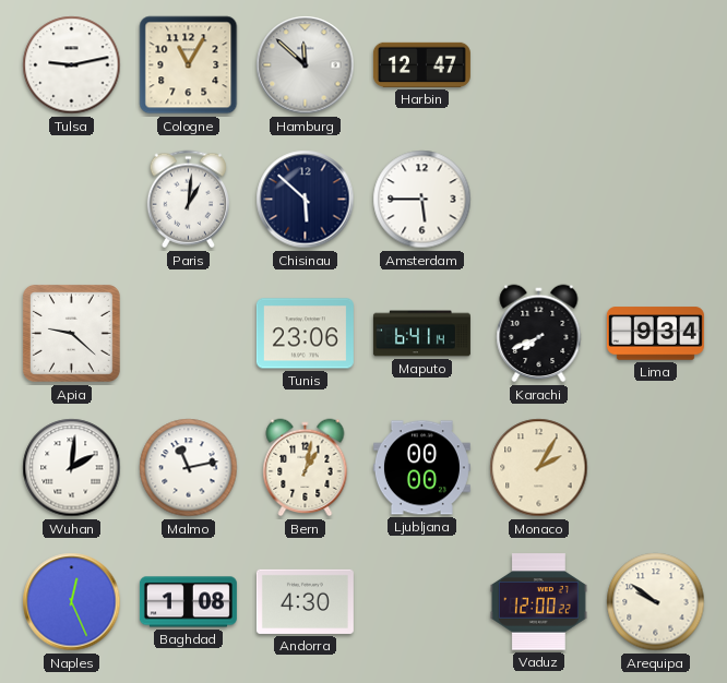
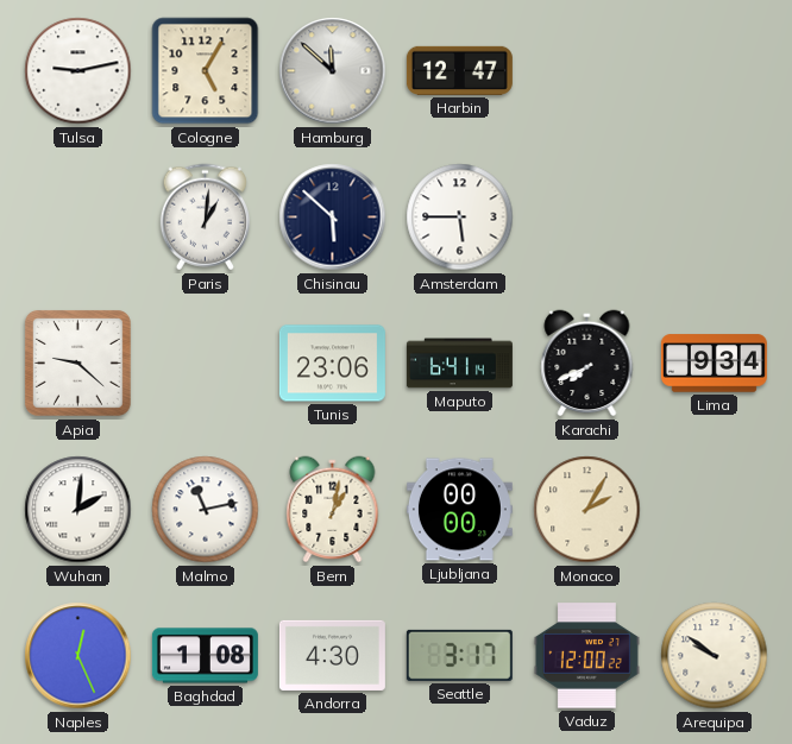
Cologne: 11:05 -> 5:05 (206, 71)
Seattle: none -> 3:17 (459, 655)
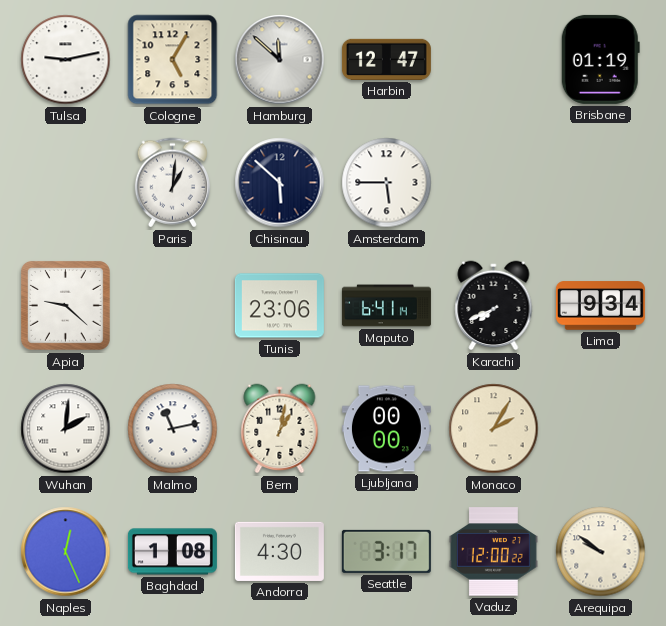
Brisbane: none -> 01:19 (600, 59)
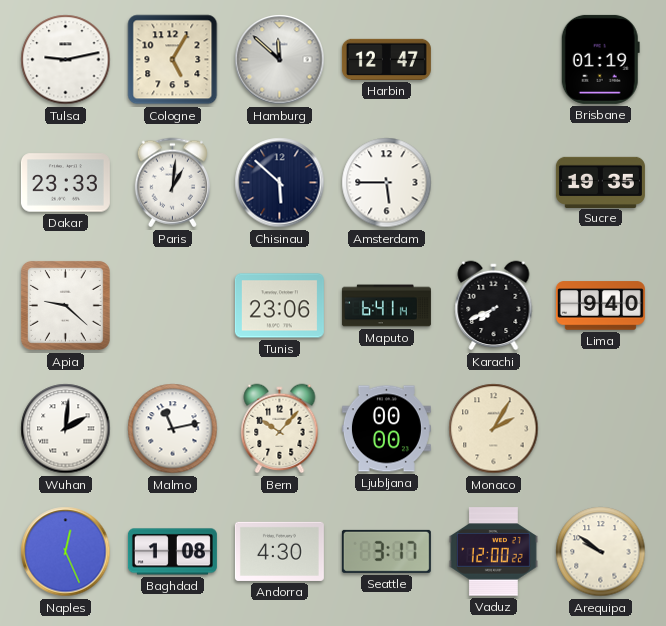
Dakar: none -> 23:33 (65, 183)
Sucre: none -> 19:35 (600, 182)
Lima: 9:34 -> 9:40 (600, 306)
Bern: 1:02 -> 10:07 (280, 429)
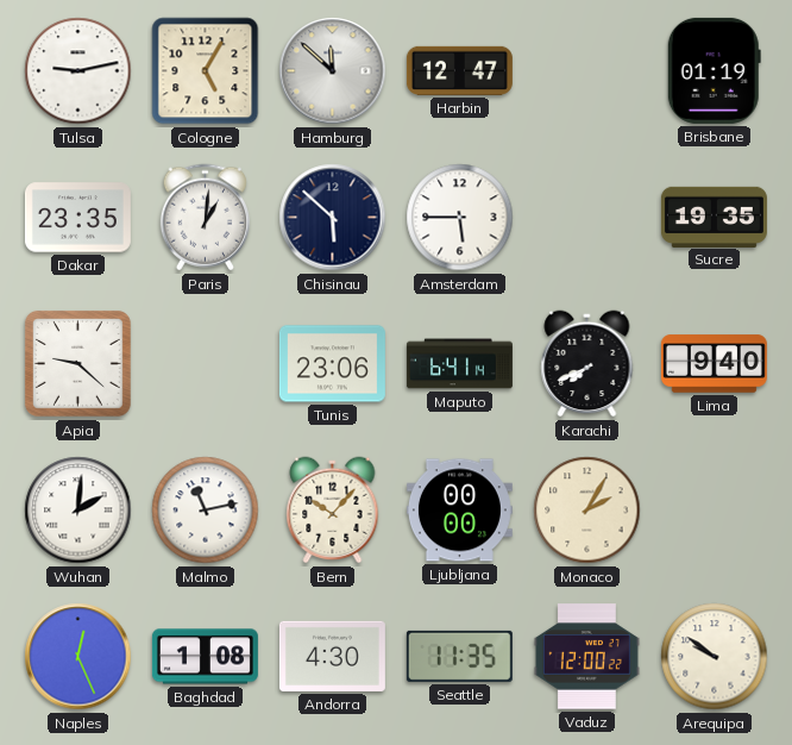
Dakar: 23:33 -> 23:35 (77, 218)
Seattle: 3:17 -> 11:35 (459, 656)
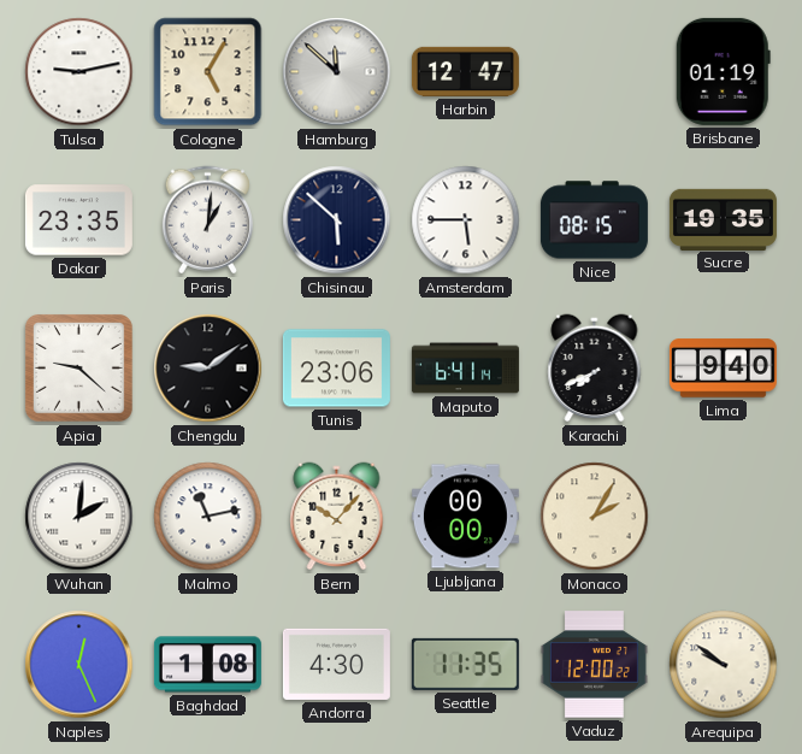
Nice: none -> 08:15 (594, 220)
Chengdu: none -> 9:09 (208, 369)
